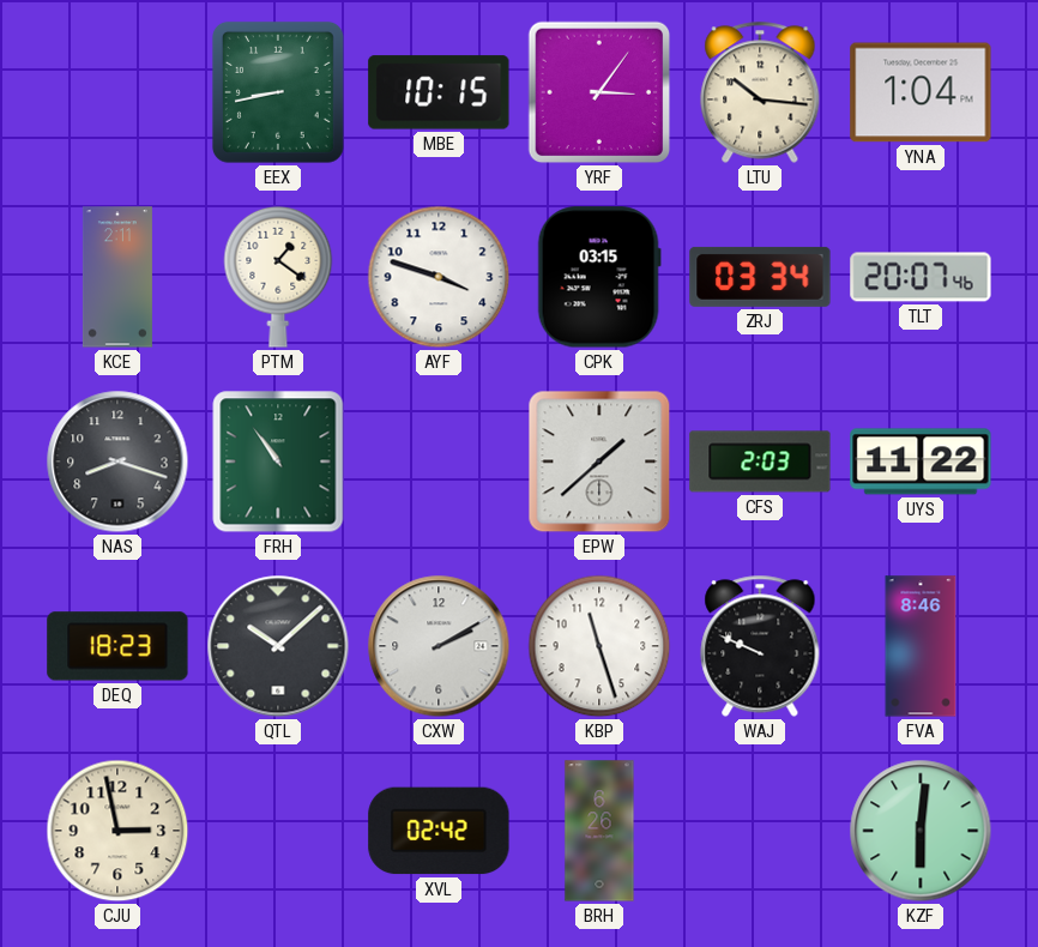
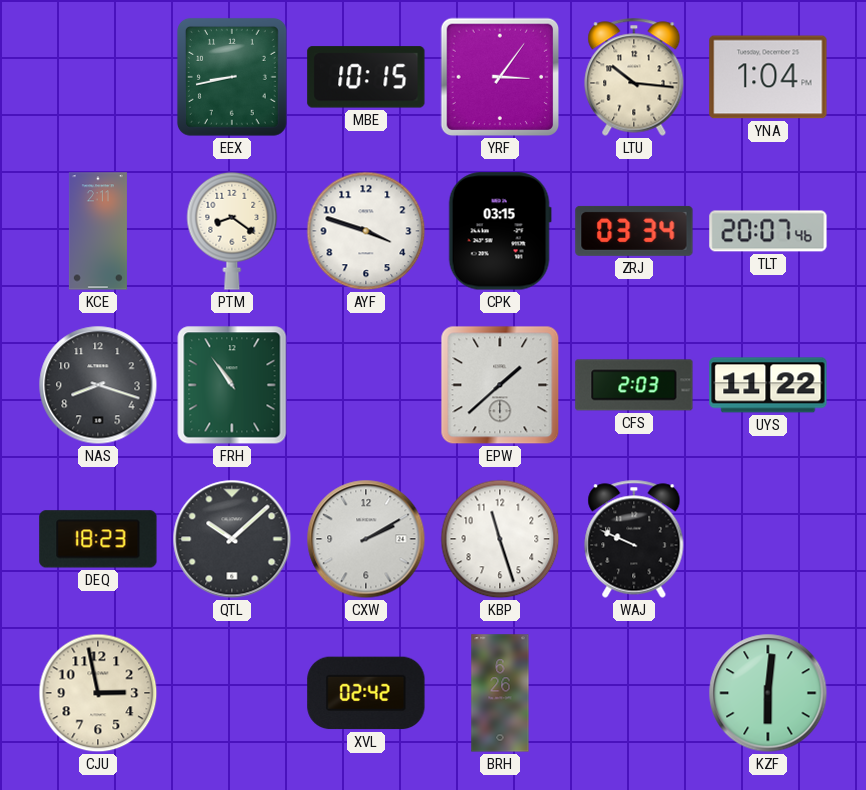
PTM: 1:21 -> 8:21 (232, 231)
FVA: 8:46 -> none (921, 646)
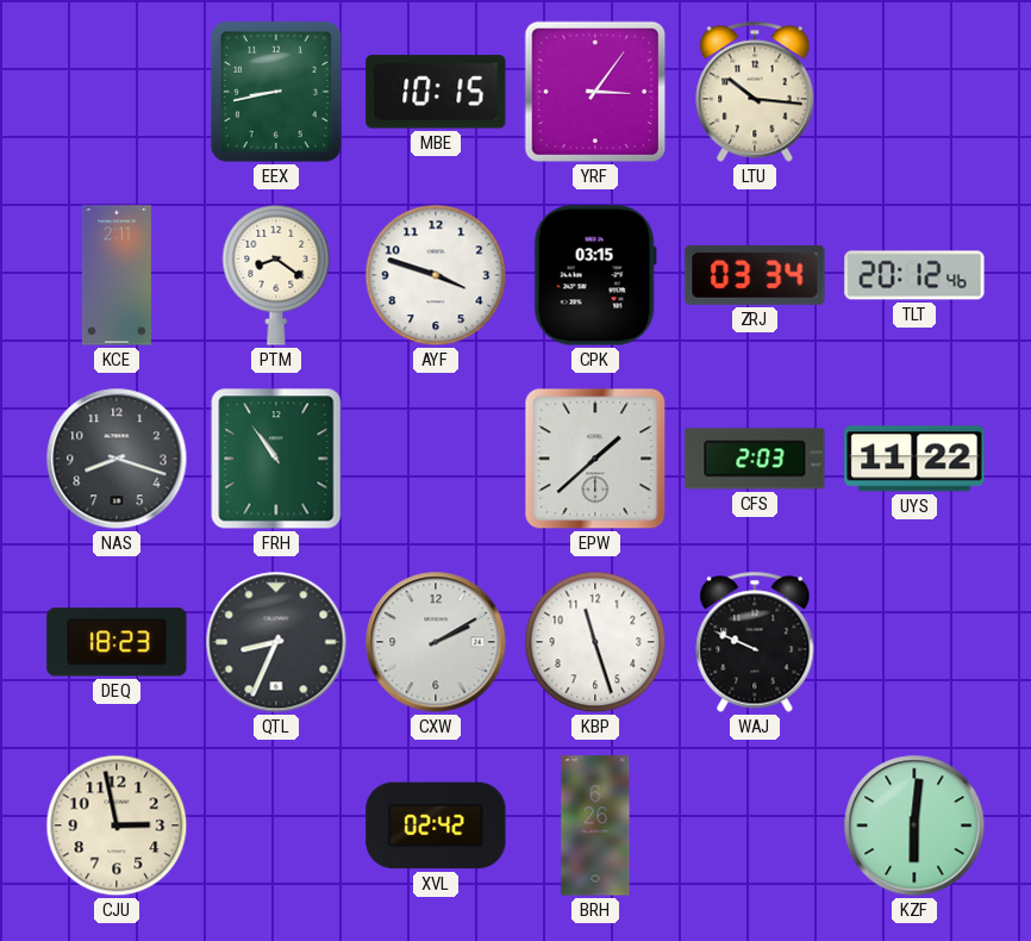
YNA: 1:04 -> none (768, 77)
TLT: 20:07 -> 20:12 (914, 275)
QTL: 10:08 -> 8:34 (276, 642)
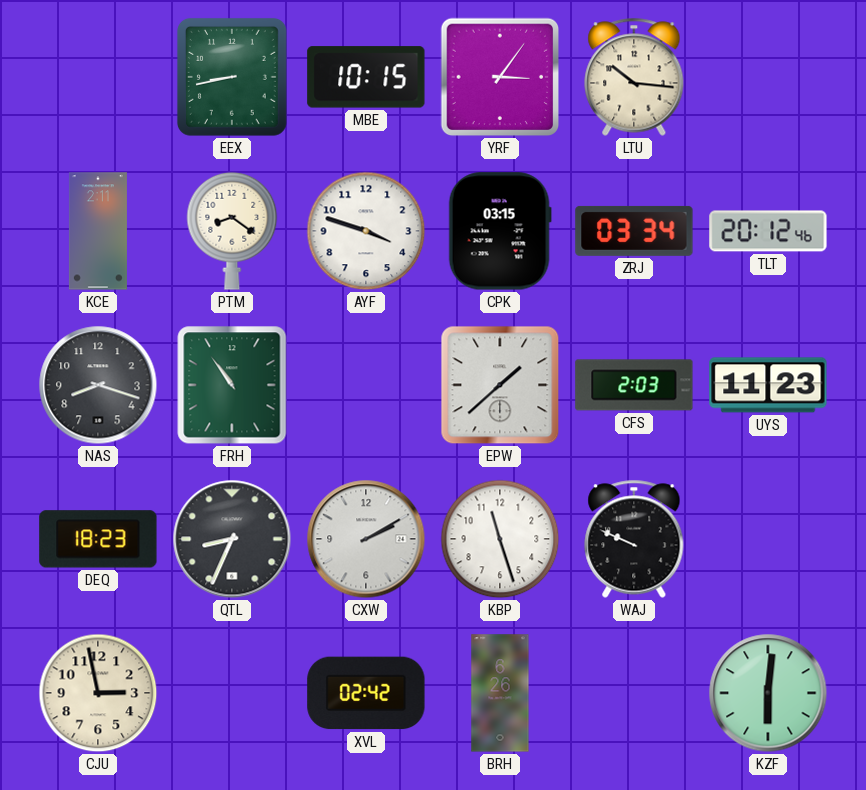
UYS: 11:22 -> 11:23 (768, 385)
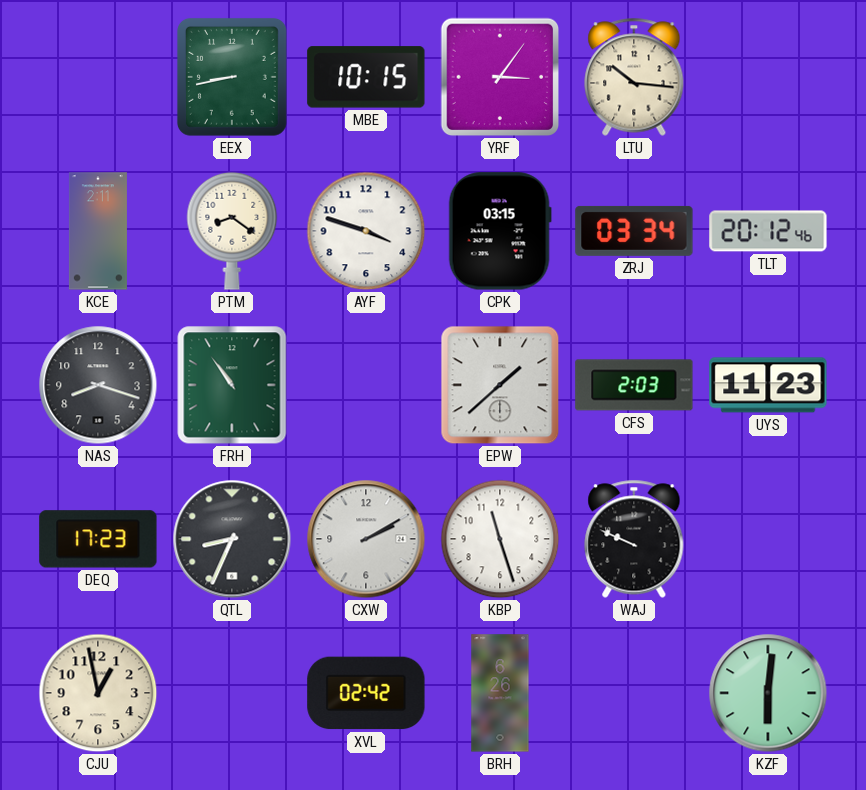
DEQ: 18:23 -> 17:23 (98, 539)
CJU: 2:58 -> 12:58 (98, 693)
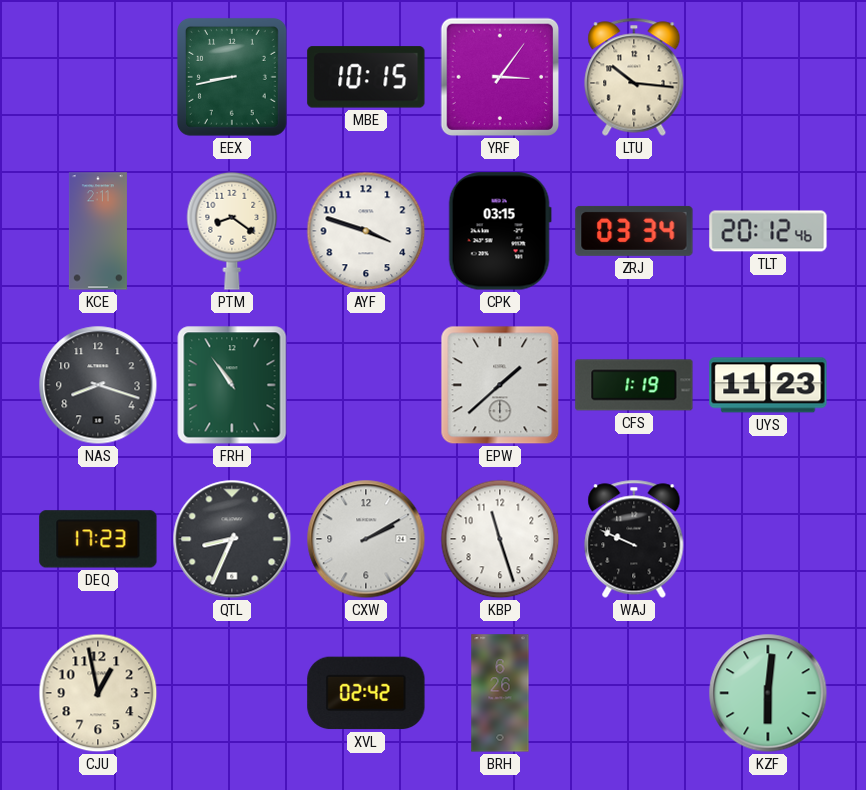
CFS: 2:03 -> 1:19 (634, 385)
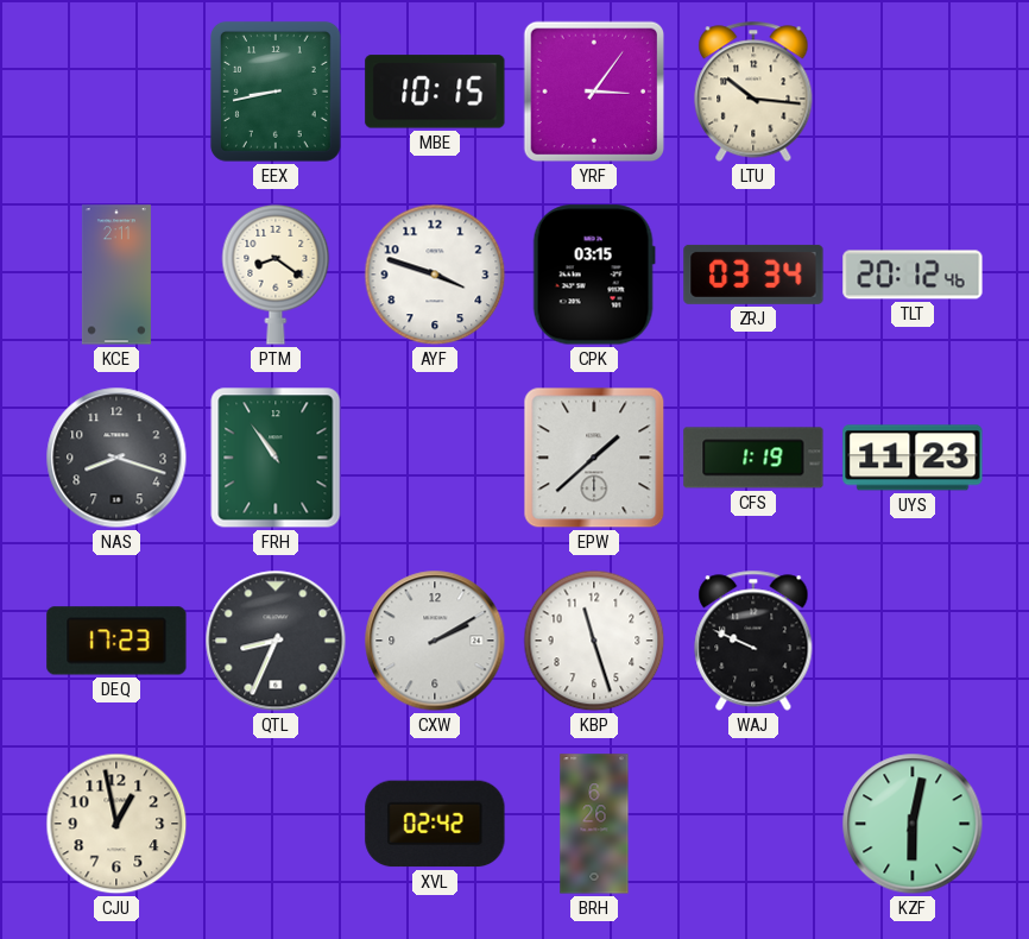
KZF: 6:01 -> 6:02 (913, 824)
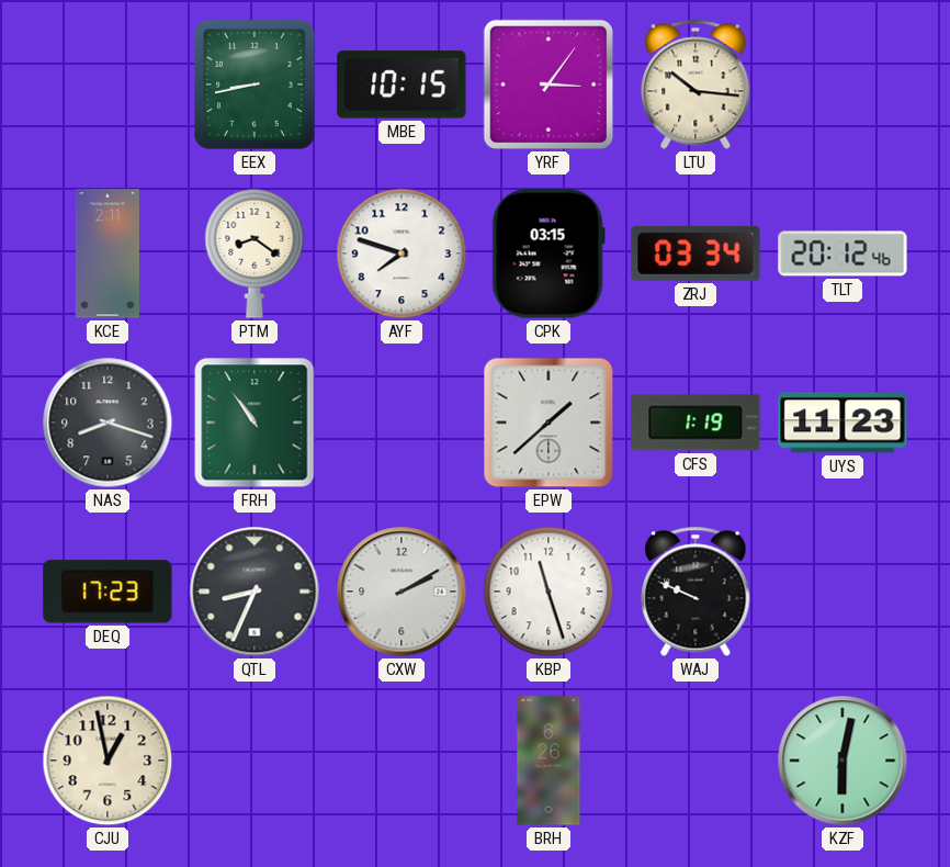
AYF: 3:48 -> 7:48 (402, 254)
XVL: 02:42 -> none (435, 824)
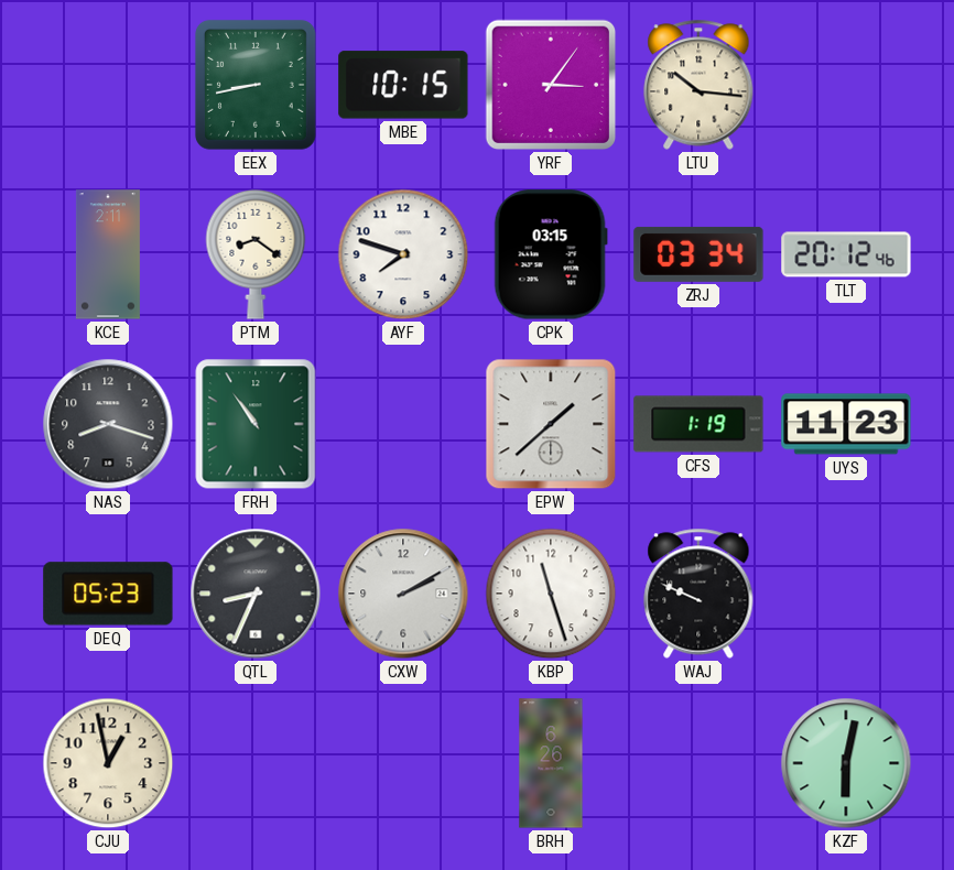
DEQ: 17:23 -> 05:23 (108, 594)
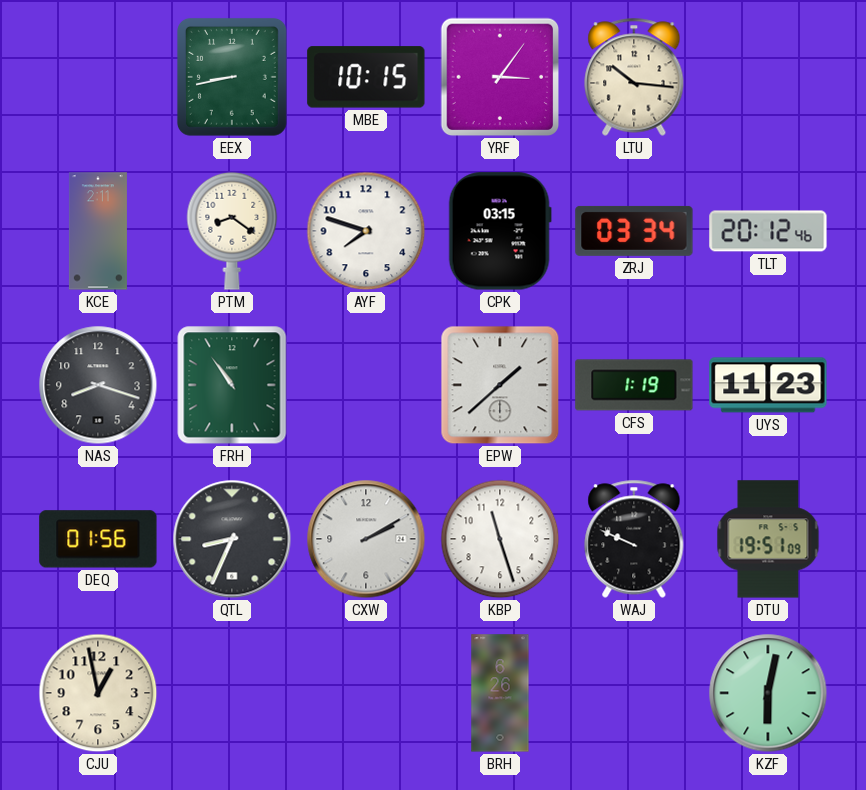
DEQ: 05:23 -> 01:56 (98, 539)
DTU: none -> 19:51 (768, 539)
